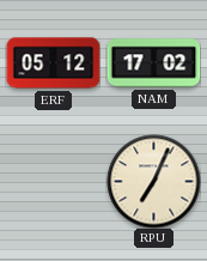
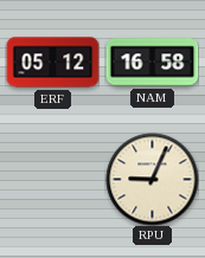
NAM: 17:02 -> 16:58 (152, 63)
RPU: 7:04 -> 9:04 (152, 179)
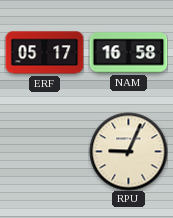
ERF: 05:12 -> 05:17 (44, 53)
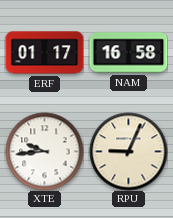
ERF: 05:17 -> 01:17 (44, 53)
XTE: none -> 9:44 (44, 151)
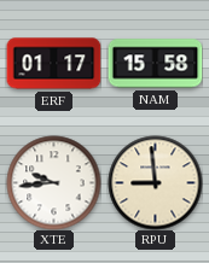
NAM: 16:58 -> 15:58 (155, 64)
RPU: 9:04 -> 8:59 (155, 182)
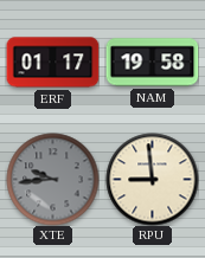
NAM: 15:58 -> 19:58 (152, 63)
XTE dial: white -> grey (52, 179)
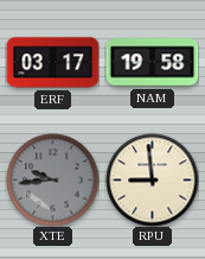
ERF: 01:17 -> 03:17 (52, 63)
